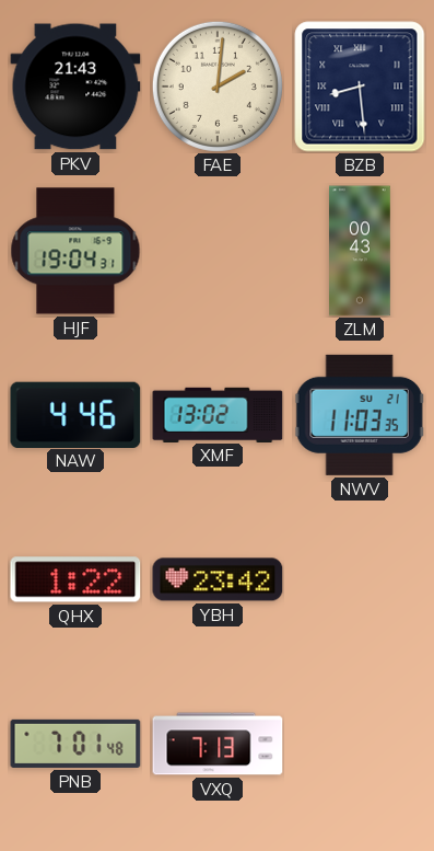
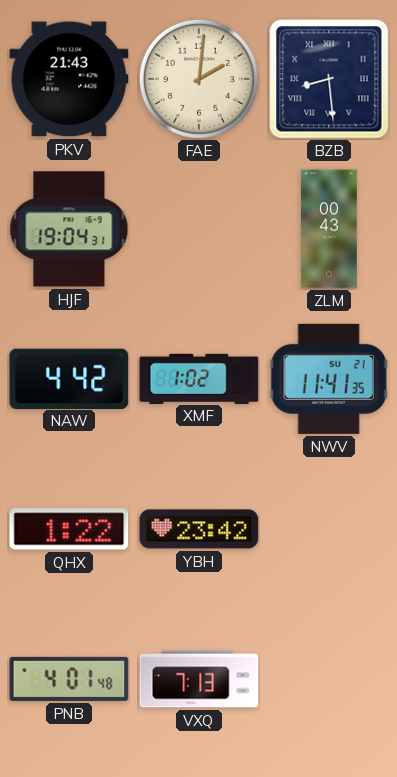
NAW: 4:46 -> 4:42 (69, 378)
XMF: 13:02 -> 1:02 (199, 378)
NWV: 11:03 -> 11:41 (329, 379)
PNB: 7:01 -> 4:01 (69, 679)
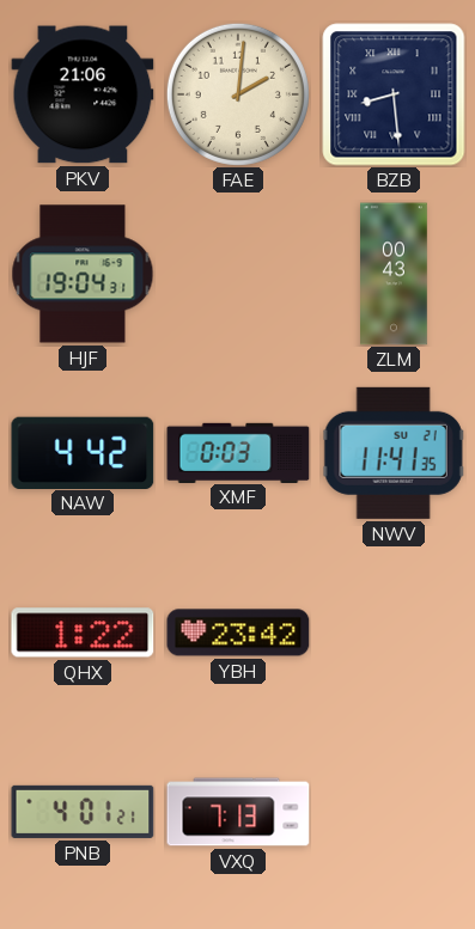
PKV: 21:43 -> 21:06 (83, 94)
XMF: 1:02 -> 0:03 (238, 452)
PNB: 4:01:48 -> 4:01:21 (83, 812)
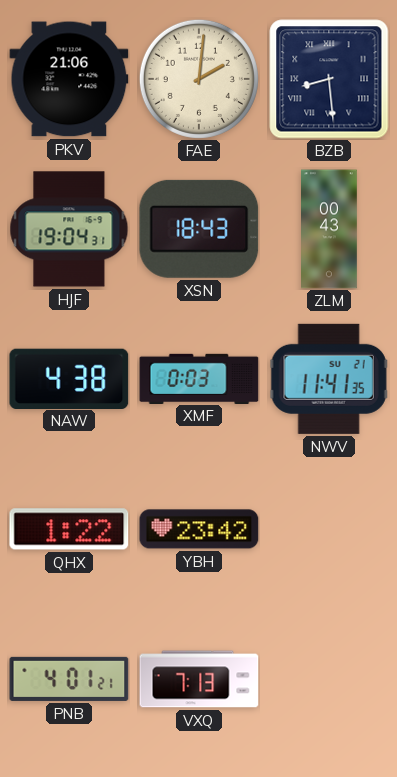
XSN: none -> 18:43 (199, 229)
NAW: 4:42 -> 4:38 (69, 378)
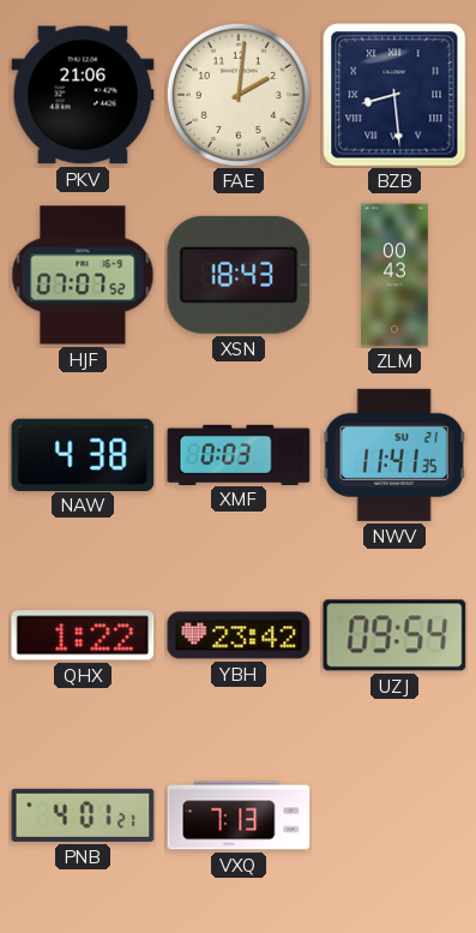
HJF: 19:04 -> 07:07 (83, 275)
UZJ: none -> 09:54 (394, 635)
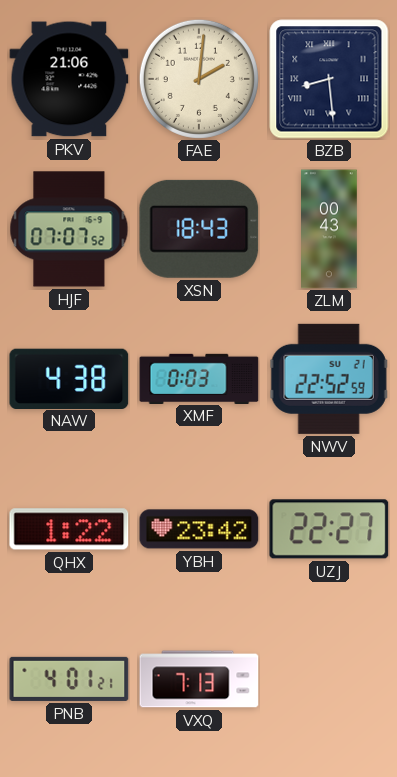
NWV: 11:41 -> 22:52 (329, 379)
UZJ: 09:54 -> 22:27 (329, 529)
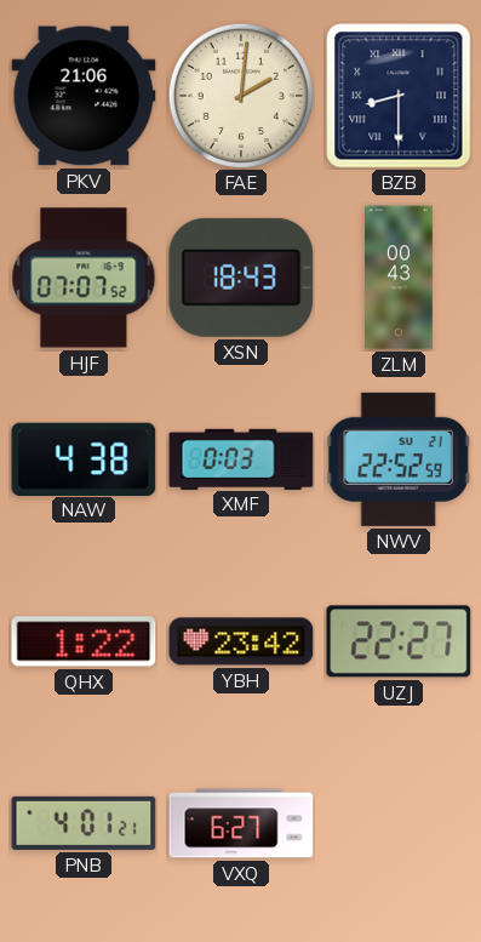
BZB: 8:29 -> 8:30 (399, 96)
VXQ: 7:13 -> 6:27 (241, 823)
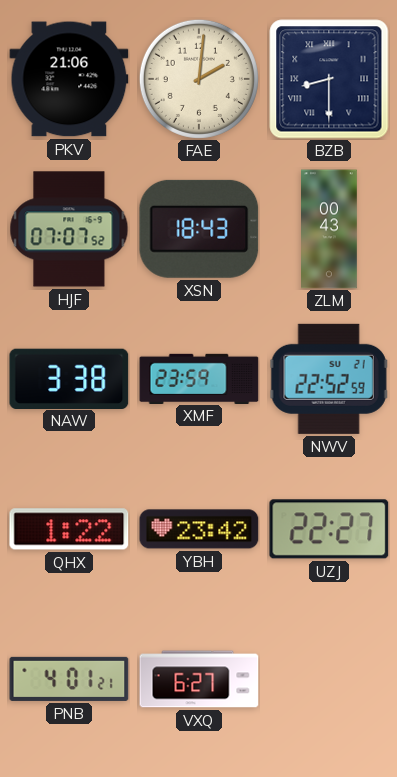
NAW: 4:38 -> 3:38 (69, 378)
XMF: 0:03 -> 23:59 (199, 378)
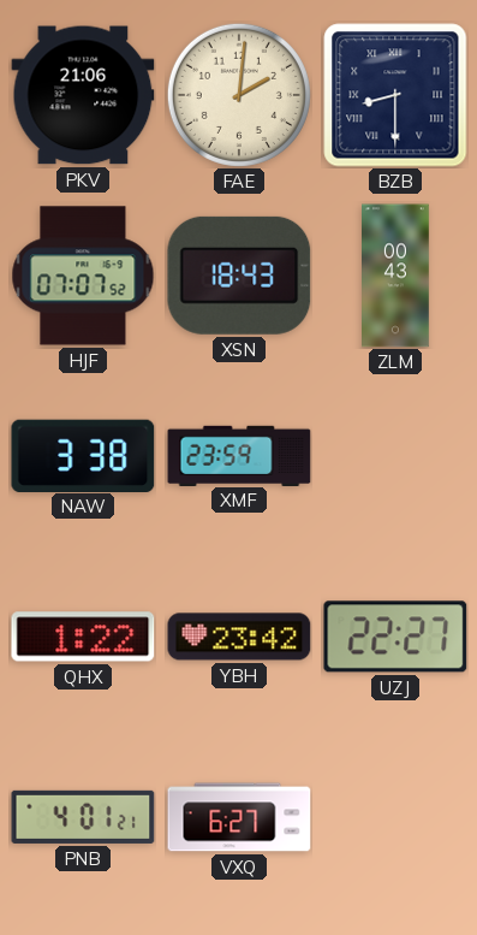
NWV: 22:52 -> none (329, 379)
